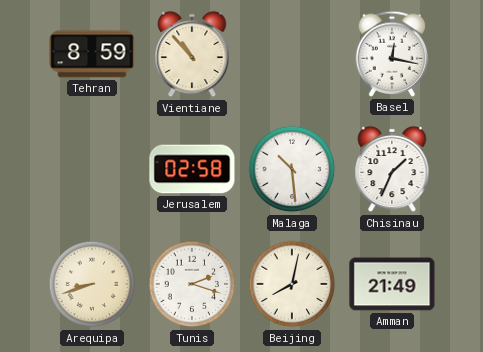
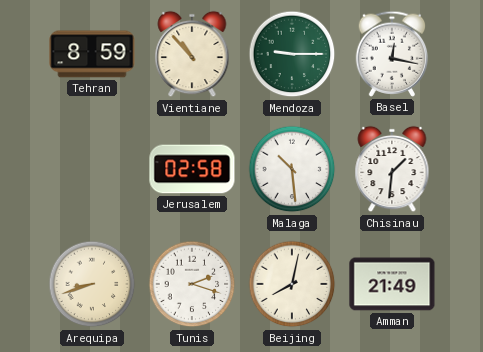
Mendoza: none -> 9:15 (292, 54)
Chisinau: 1:34 -> 1:31 (392, 169)
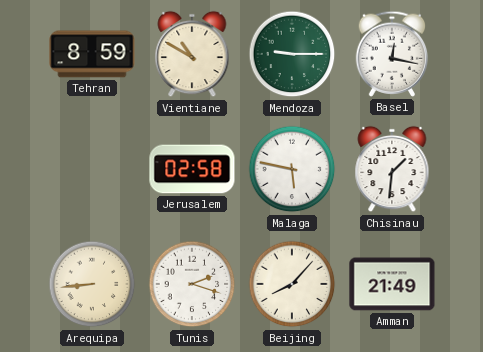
Vientiane: 10:53 -> 10:50 (192, 54)
Malaga: 10:29 -> 5:47 (292, 169)
Arequipa: 8:42 -> 8:44 (92, 284)
Beijing: 8:02 -> 8:07 (292, 284)
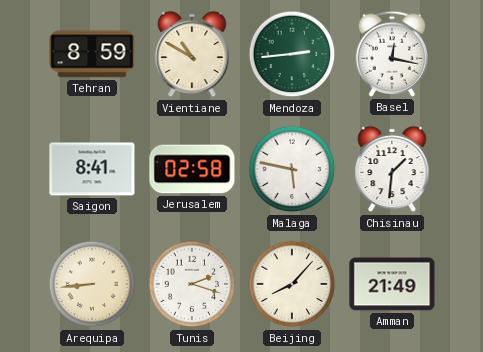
Mendoza: 9:15 -> 2:44 (292, 54)
Saigon: none -> 8:41 (92, 169)
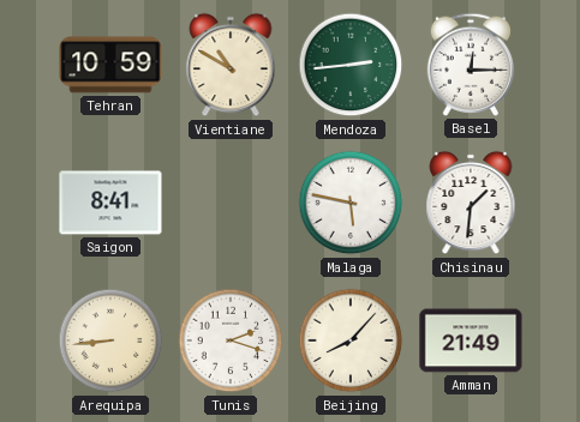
Tehran: 8:59 -> 10:59 (110, 65)
Basel: 12:17 -> 12:15 (471, 65)
Jerusalem: 02:58 -> none (192, 169)
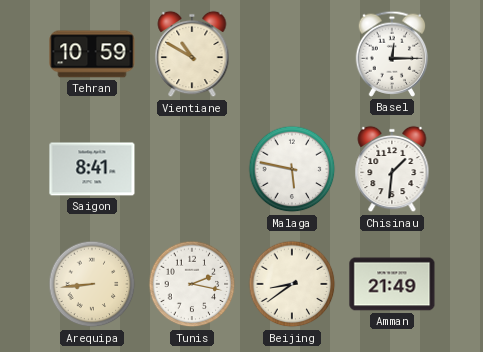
Mendoza: 2:44 -> none (351, 65)
Tunis: 2:18 -> 2:17 (192, 284)
Beijing: 8:07 -> 8:39 (292, 284)
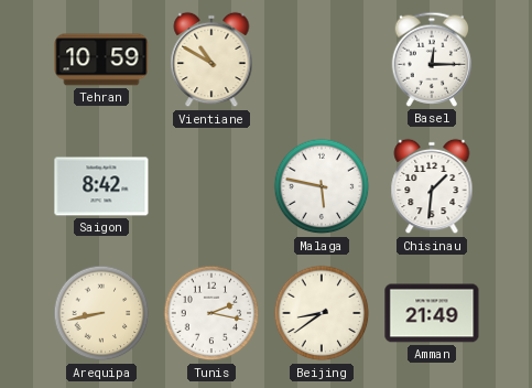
Saigon: 8:41 -> 8:42 (101, 186)
Arequipa: 8:44 -> 8:43 (101, 313)
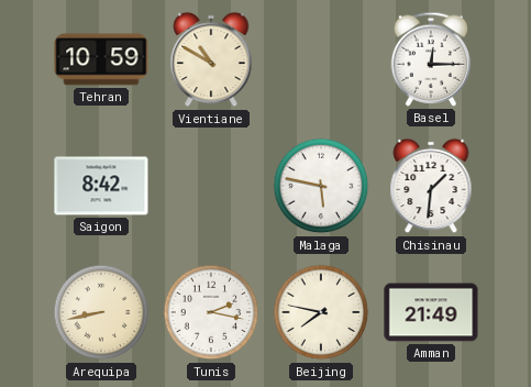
Beijing: 8:39 -> 7:47 (321, 312)
